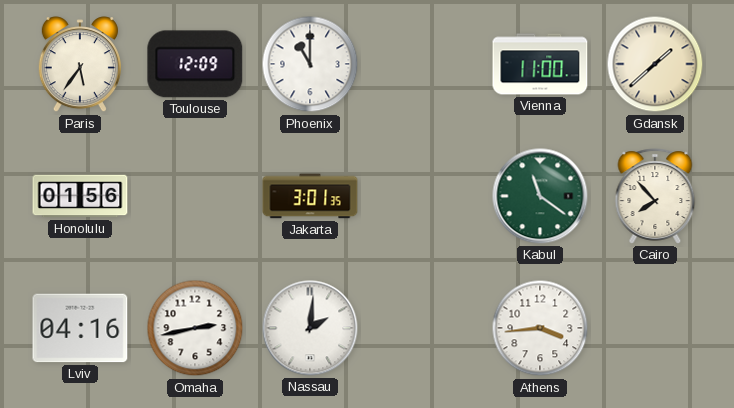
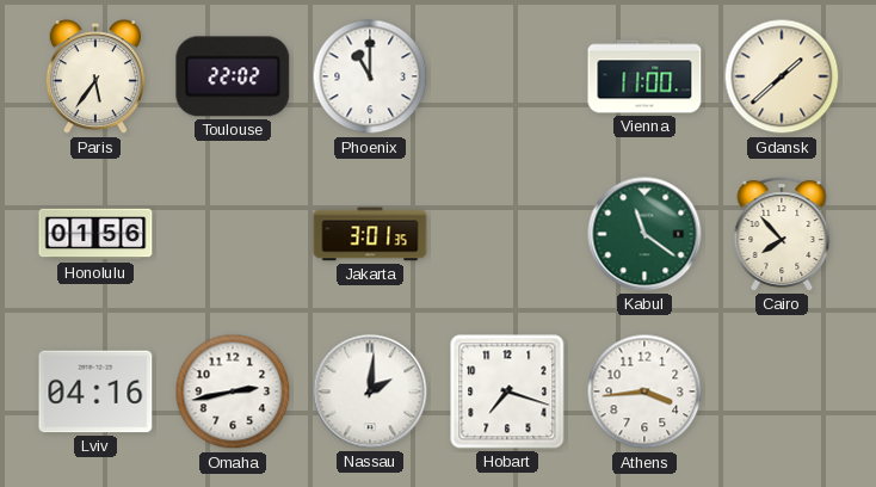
Toulouse: 12:09 -> 22:02 (233, 76)
Hobart: none -> 7:18 (507, 392)
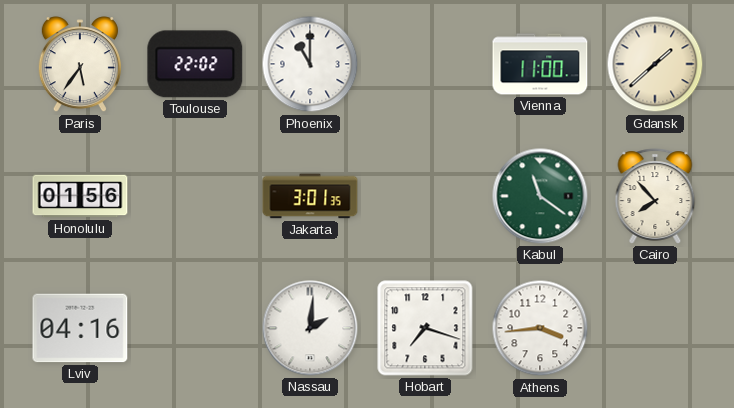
Omaha: 2:43 -> none (233, 392)
